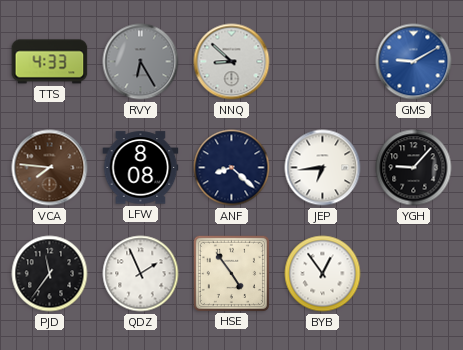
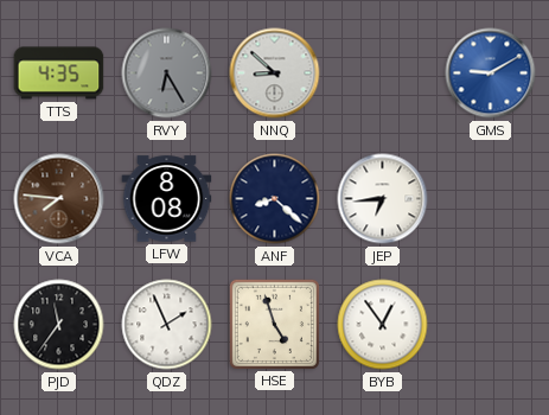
TTS: 4:33 -> 4:35 (59, 74)
YGH: 9:07 -> none (414, 168)
HSE: 4:54 -> 4:57 (274, 324)
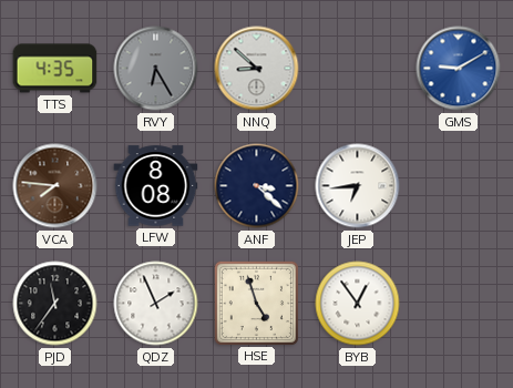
ANF: 8:22 -> 3:22 (257, 186)
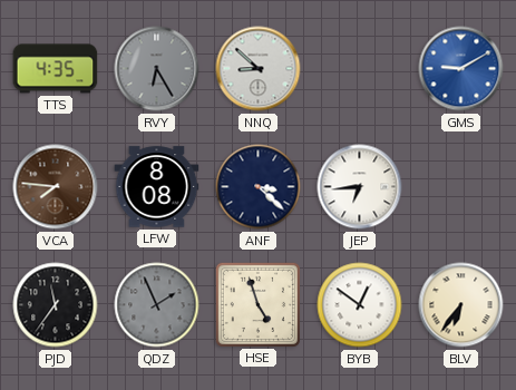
QDZ dial: white -> grey (157, 305)
BYB: 12:54 -> 12:51 (360, 305)
BLV: none -> 6:36 (461, 305)
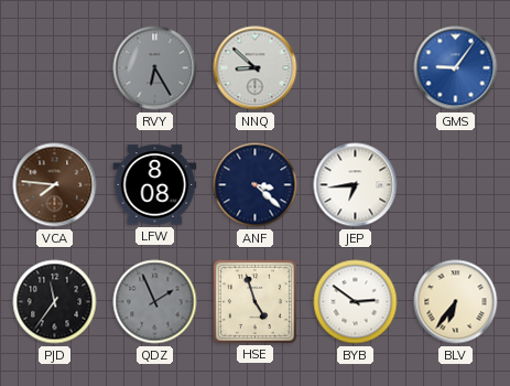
TTS: 4:35 -> none (56, 69)
GMS: 9:10 -> 9:06 (456, 68)
BYB: 12:51 -> 2:51 (356, 302)
